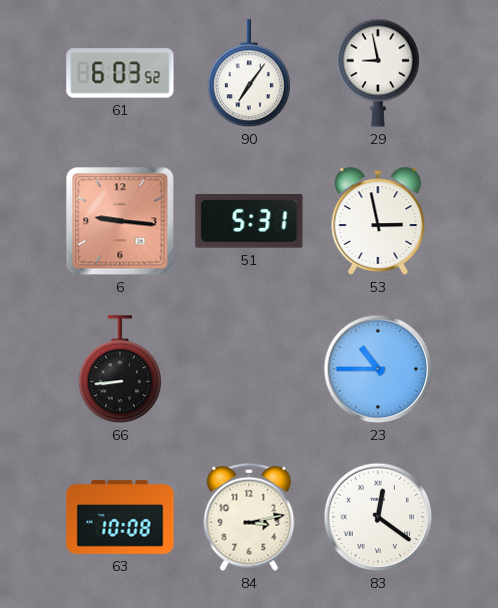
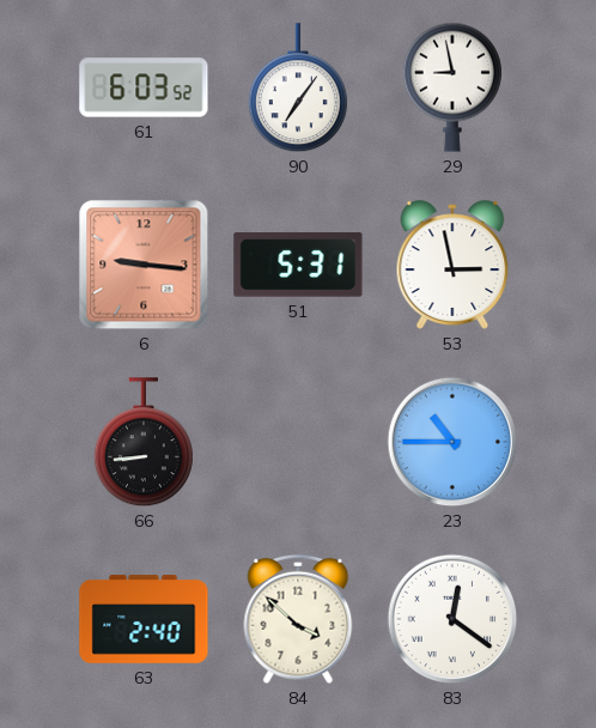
63: 10:08 -> 2:40 (144, 619)
84: 3:13 -> 3:52 (298, 619)
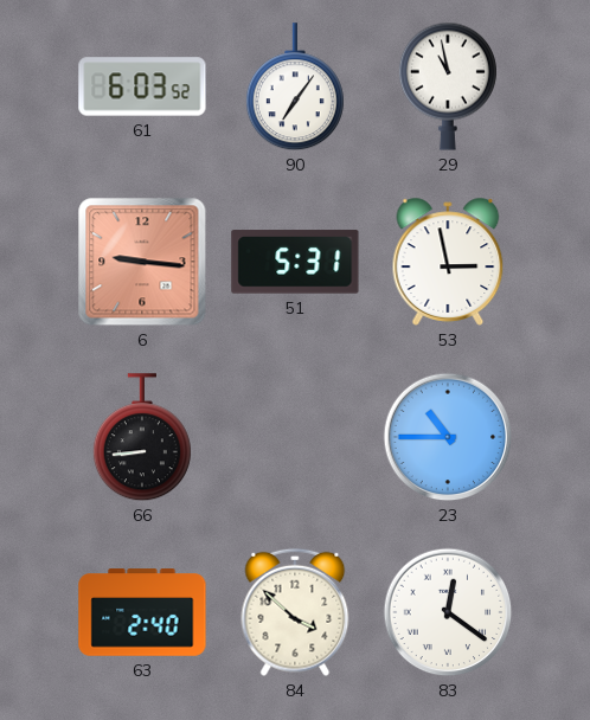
29: 8:58 -> 10:58 (448, 86)
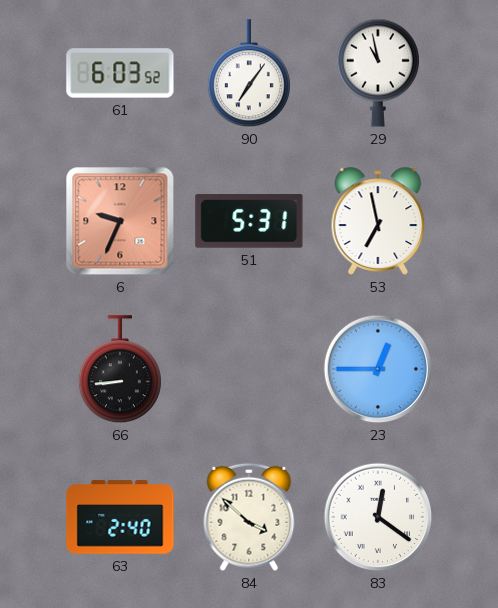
6: 9:16 -> 9:34 (120, 221)
53: 2:58 -> 6:58 (378, 221)
23: 10:45 -> 12:45 (378, 369)
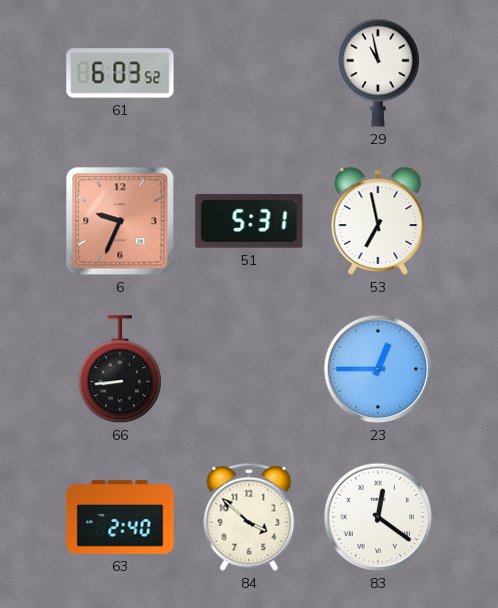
90: 7:06 -> none (249, 74)
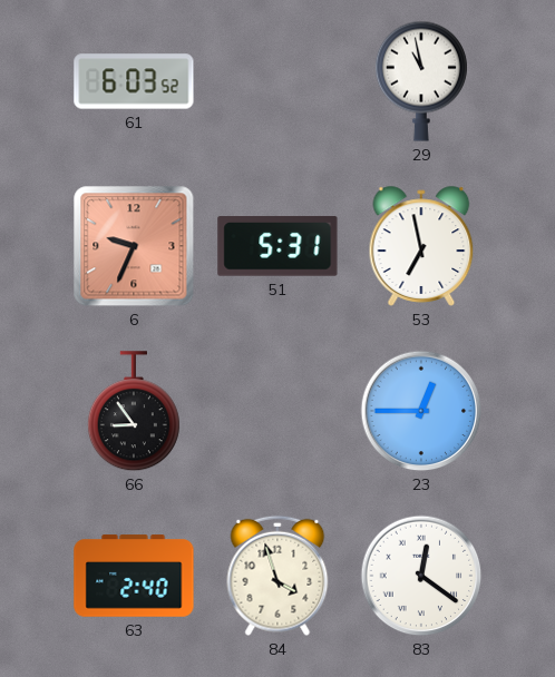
66: 8:44 -> 8:54 (134, 412)
84: 3:52 -> 3:57 (277, 576)
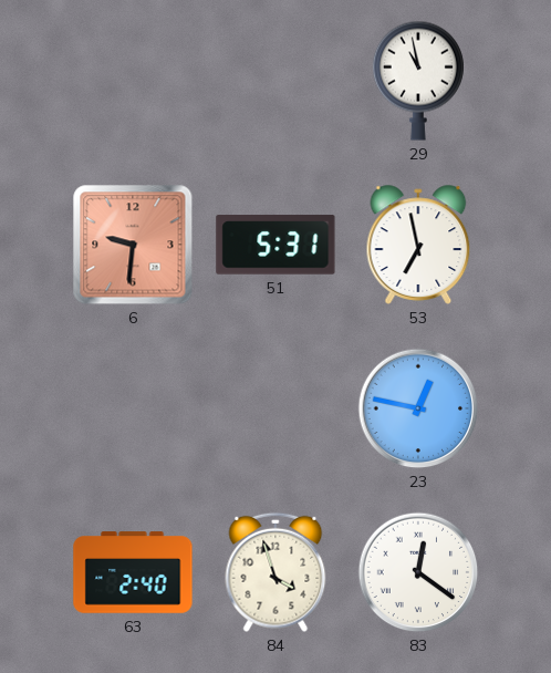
61: 6:03 -> none (134, 81)
6: 9:34 -> 9:31 (133, 245)
66: 8:54 -> none (134, 412)
23: 12:45 -> 12:47 (418, 408)
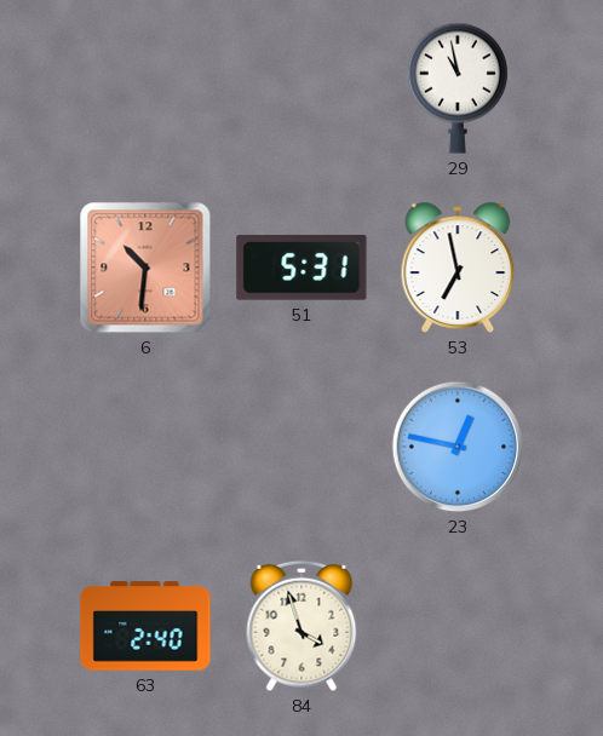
6: 9:31 -> 10:31 (145, 268)
83: 12:21 -> none (418, 572)
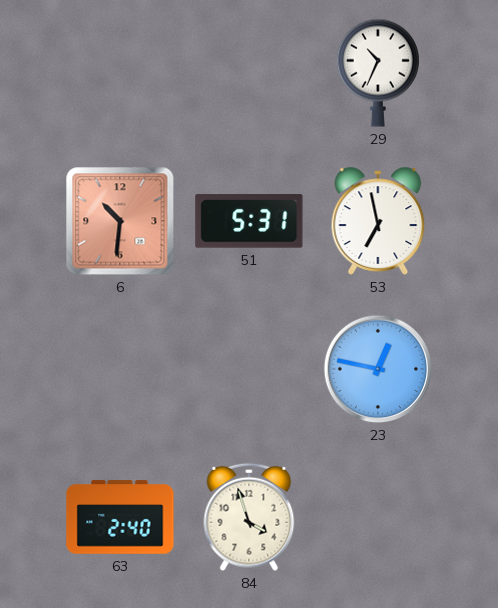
29: 10:58 -> 10:34 (378, 73)
